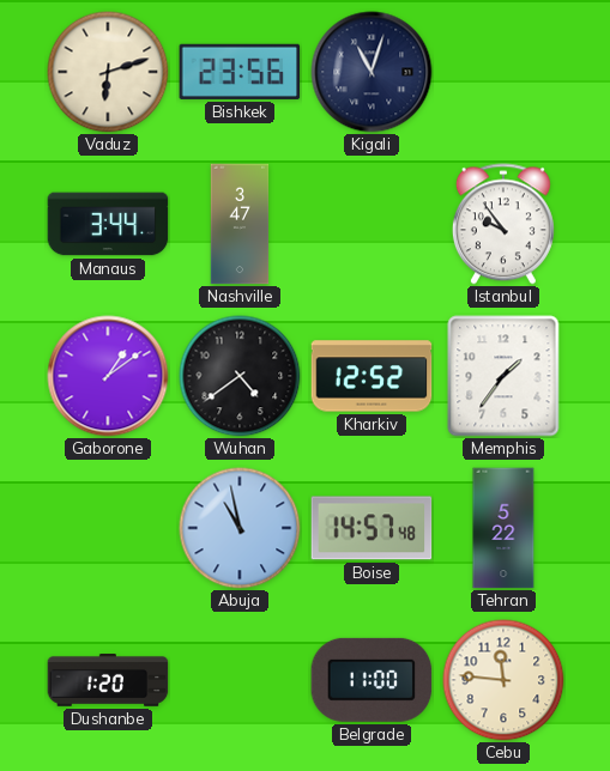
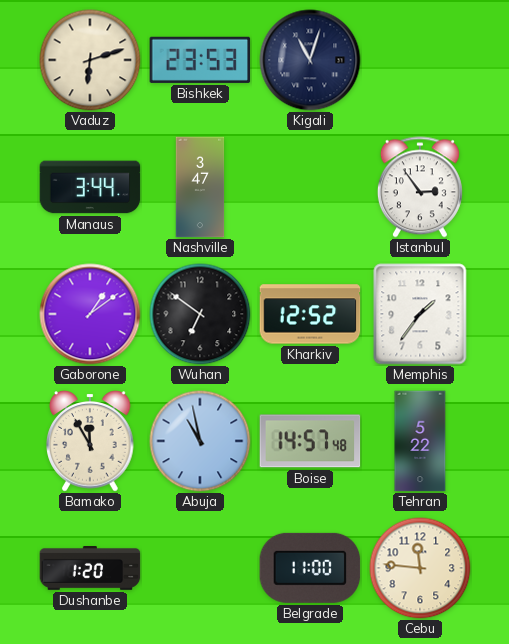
Bishkek: 23:56 -> 23:53 (200, 60)
Istanbul: 9:54 -> 2:54 (420, 187)
Wuhan: 4:39 -> 6:51 (200, 314)
Bamako: none -> 11:55 (90, 441)
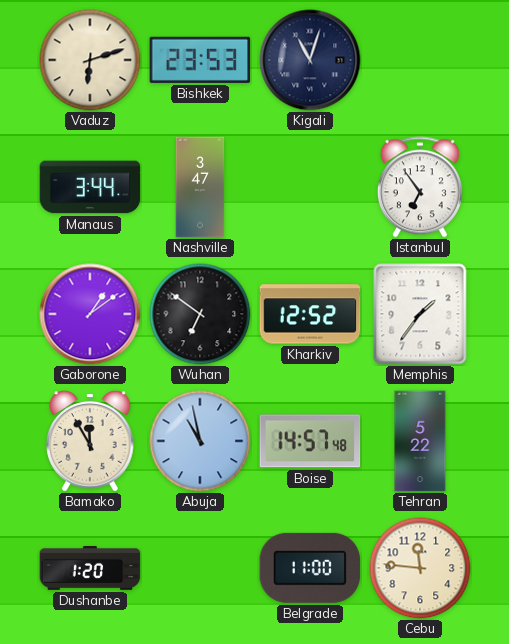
Istanbul: 2:54 -> 6:54 (420, 187)
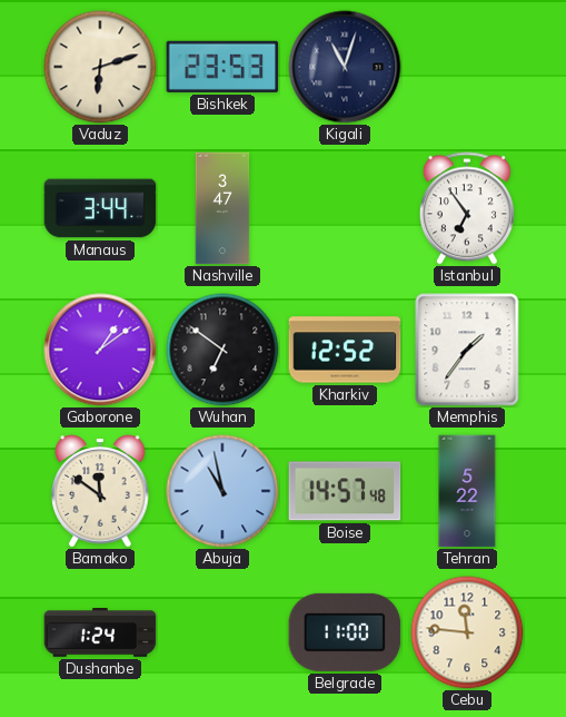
Bamako: 11:55 -> 11:51 (100, 491)
Dushanbe: 1:20 -> 1:24 (100, 633)
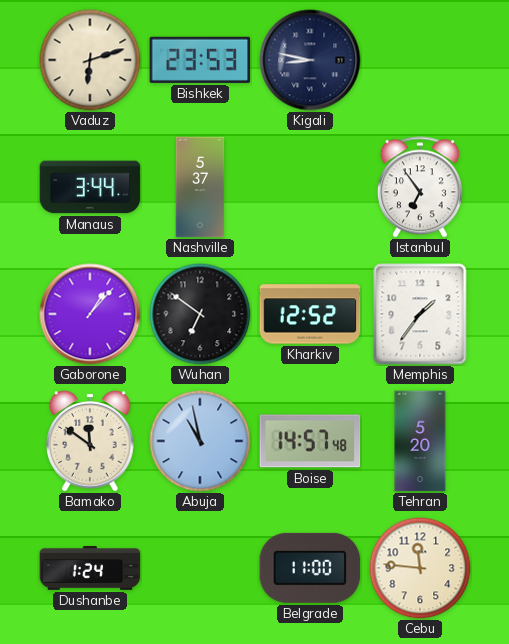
Kigali: 11:03 -> 8:47 (310, 60)
Nashville: 3:47 -> 5:37 (200, 187)
Gaborone: 1:09 -> 1:07 (90, 314)
Tehran: 5:22 -> 5:20 (420, 441)
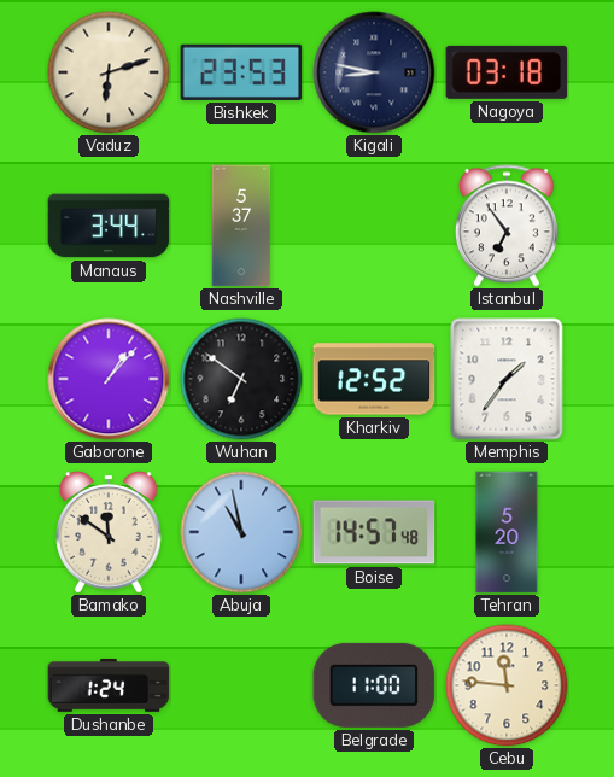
Nagoya: none -> 03:18 (507, 72)
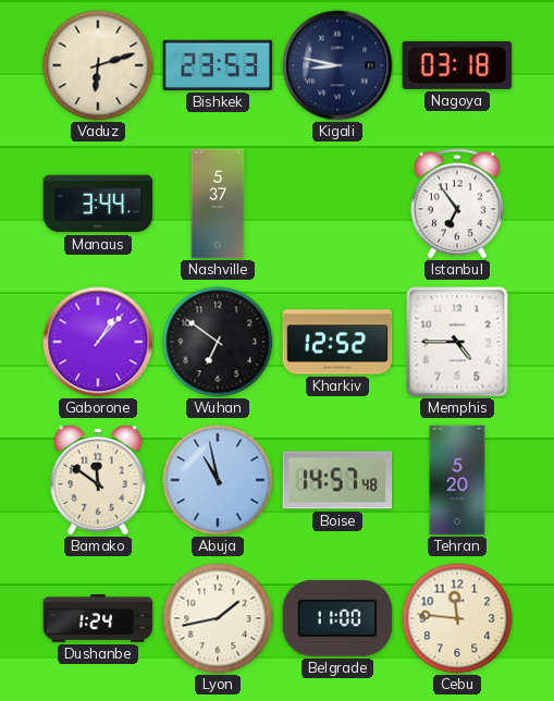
Memphis: 1:36 -> 4:45 (457, 342)
Lyon: none -> 1:43 (218, 618)
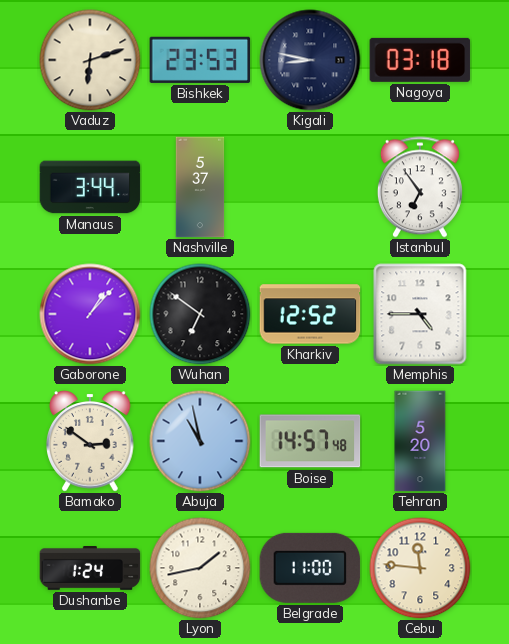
Bamako: 11:51 -> 2:51 (90, 441)
